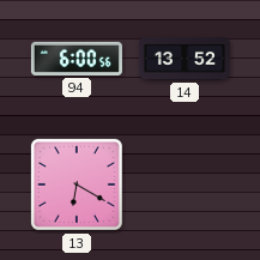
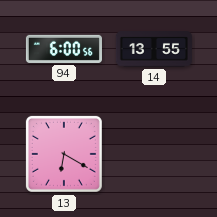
14: 13:52 -> 13:55 (154, 49)
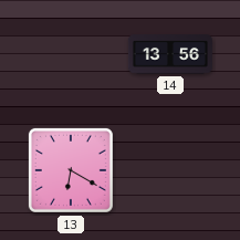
94: 6:00 -> none (64, 49)
14: 13:55 -> 13:56 (170, 54)
